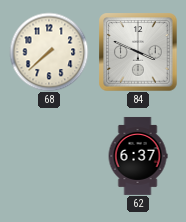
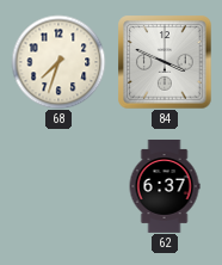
68: 7:38 -> 7:33 (58, 62)
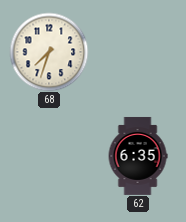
84: 3:49 -> none (165, 62)
62: 6:37 -> 6:35 (138, 156)
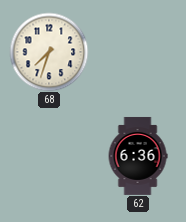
62: 6:35 -> 6:36 (138, 156)
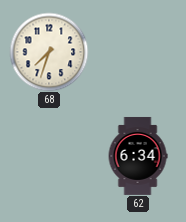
62: 6:36 -> 6:34 (138, 156)
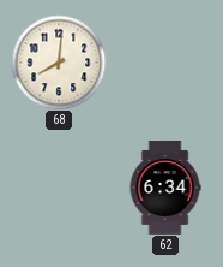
68: 7:33 -> 8:01 (59, 63)
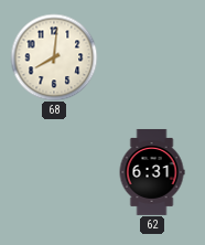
62: 6:34 -> 6:31 (152, 172)
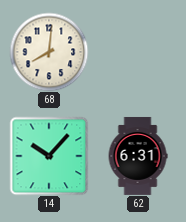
14: none -> 10:07 (49, 156)
